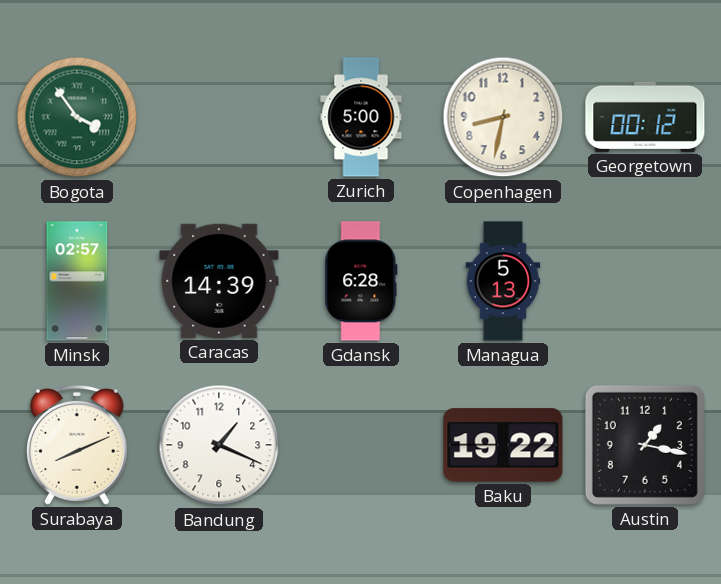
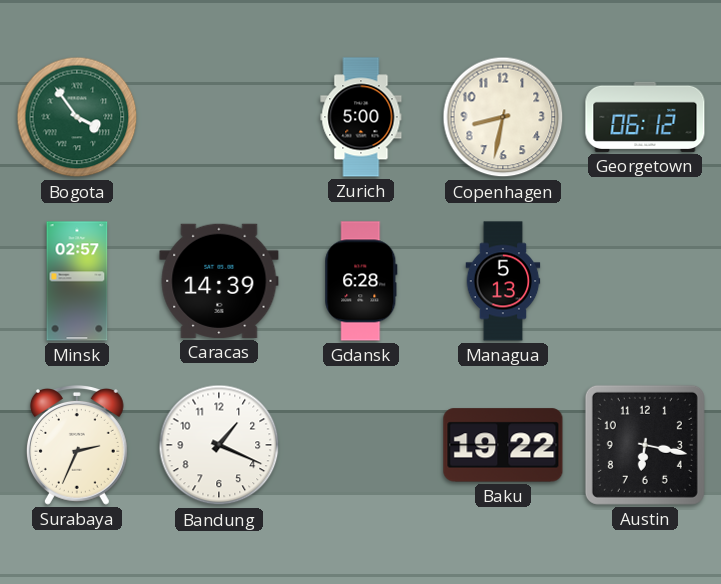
Georgetown: 00:12 -> 06:12 (645, 117)
Surabaya: 8:11 -> 2:34 (77, 446)
Austin: 1:17 -> 6:17 (645, 445)
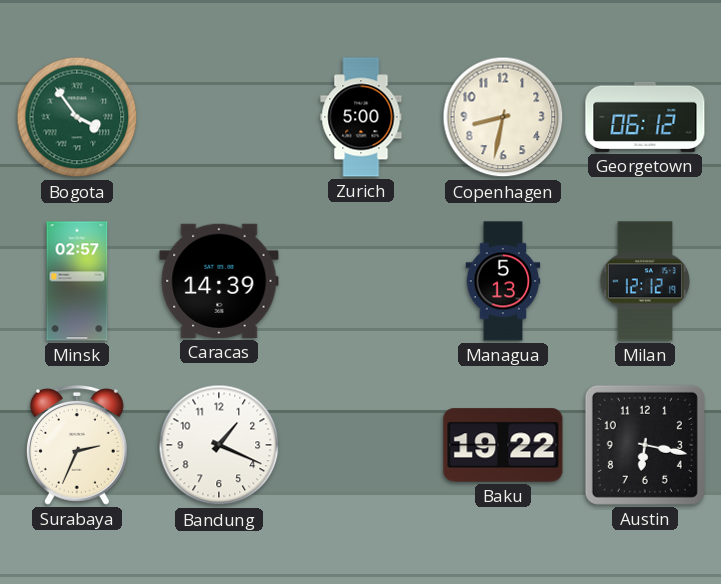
Gdansk: 6:28 -> none (361, 281)
Milan: none -> 12:12 (645, 281)
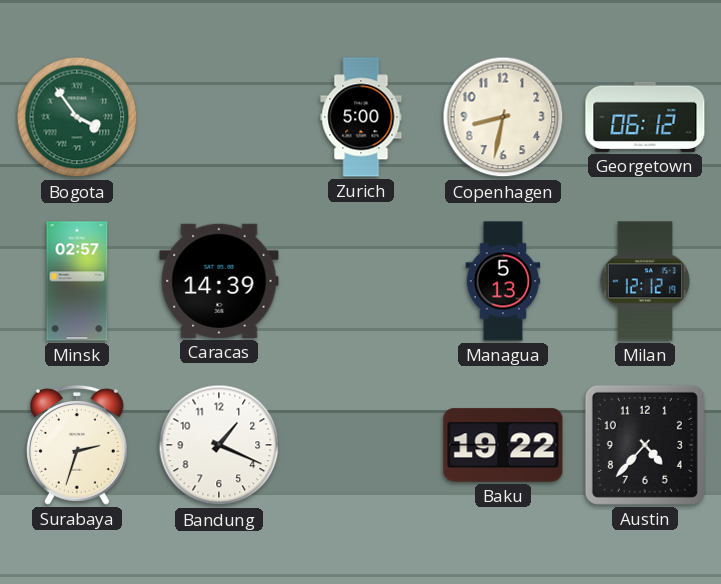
Surabaya: 2:34 -> 2:33 (77, 446)
Austin: 6:17 -> 4:37 (645, 445)
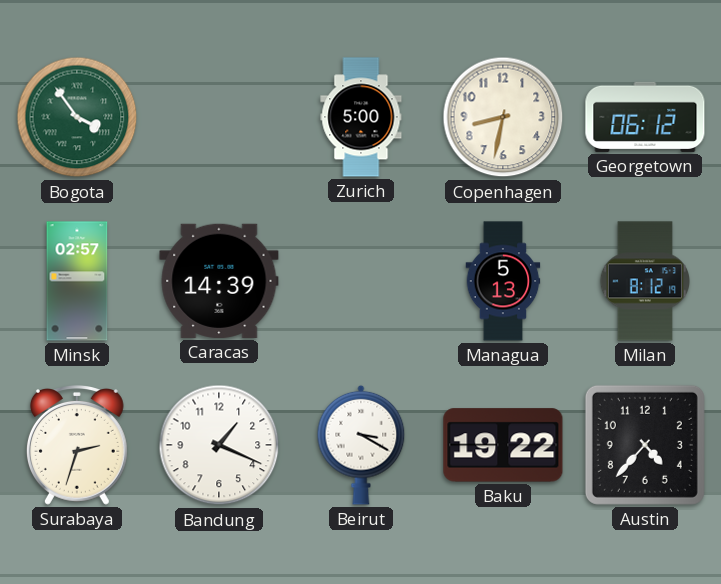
Milan: 12:12 -> 8:12 (645, 281)
Beirut: none -> 3:20 (361, 445)
